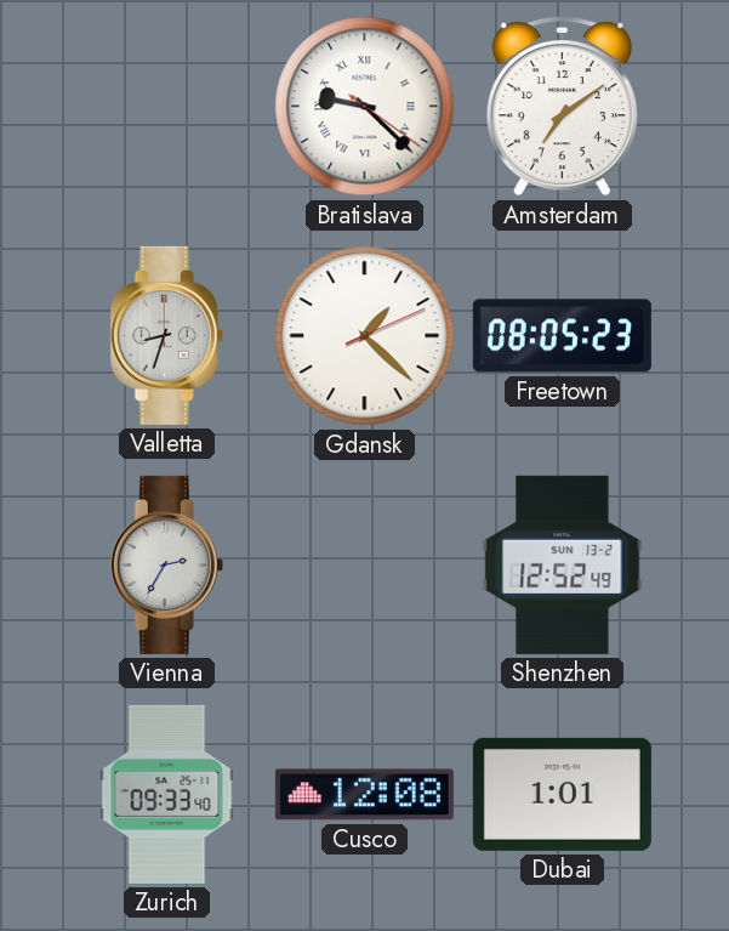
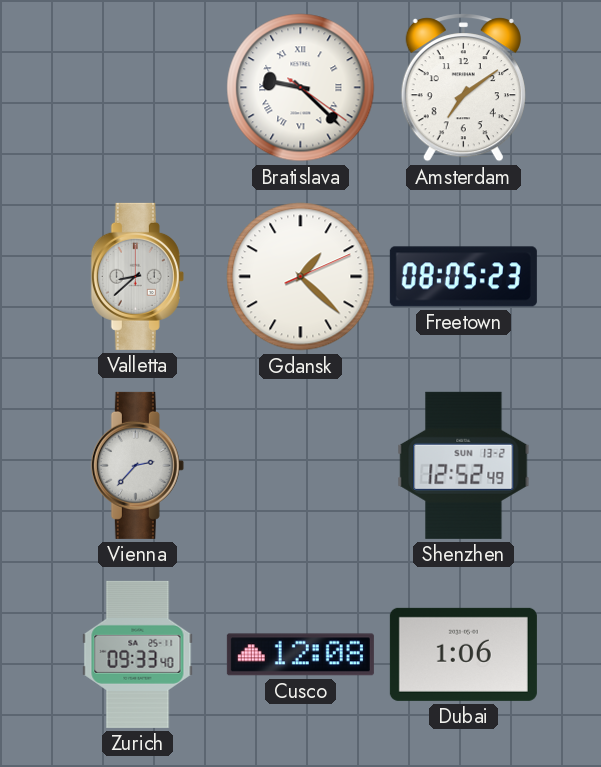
Valletta: 8:33 -> 8:38 (137, 276)
Vienna: 2:35 -> 2:37 (137, 465)
Dubai: 1:01 -> 1:06 (463, 654)
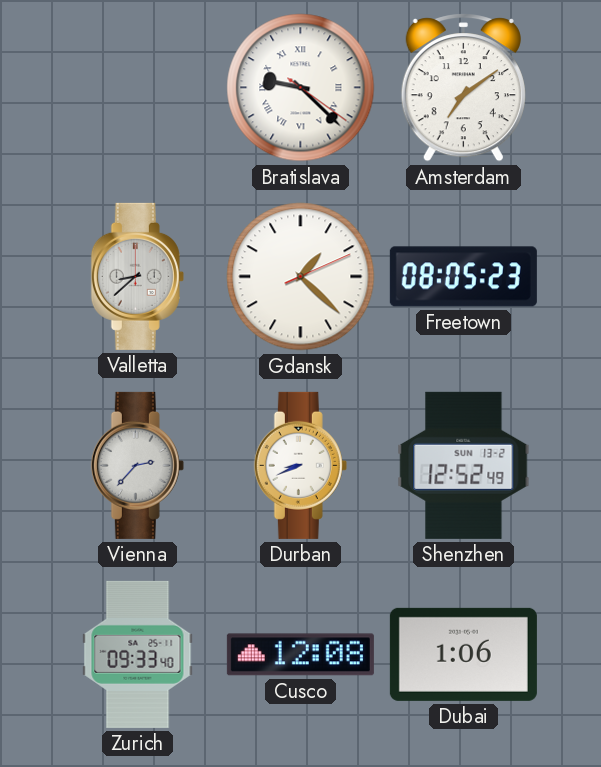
Durban: none -> 8:41 (300, 465)
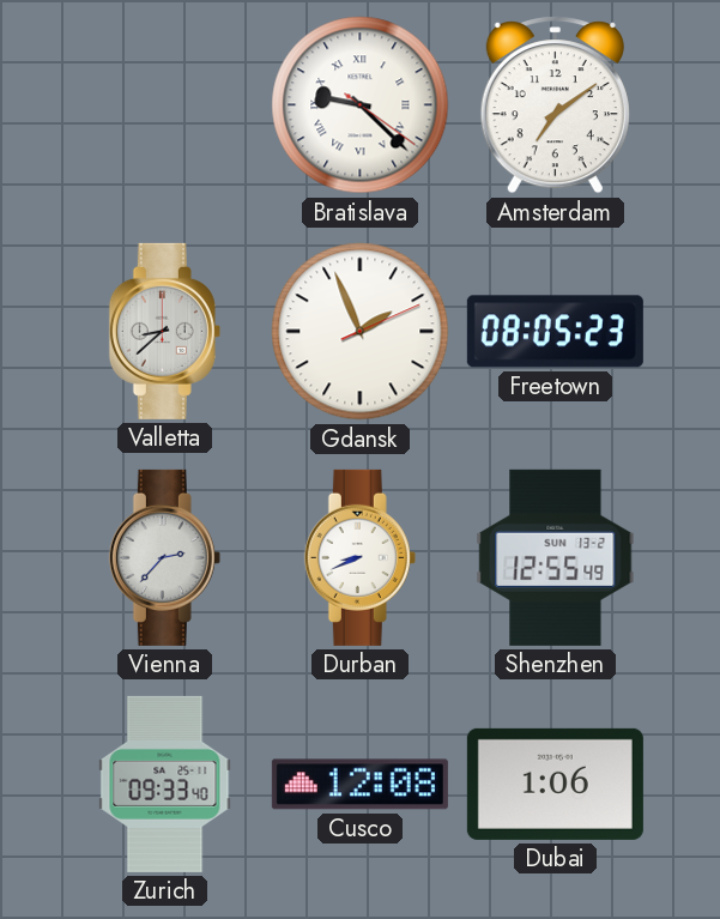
Gdansk: 1:22 -> 1:56 (361, 332)
Shenzhen: 12:52 -> 12:55 (556, 557)
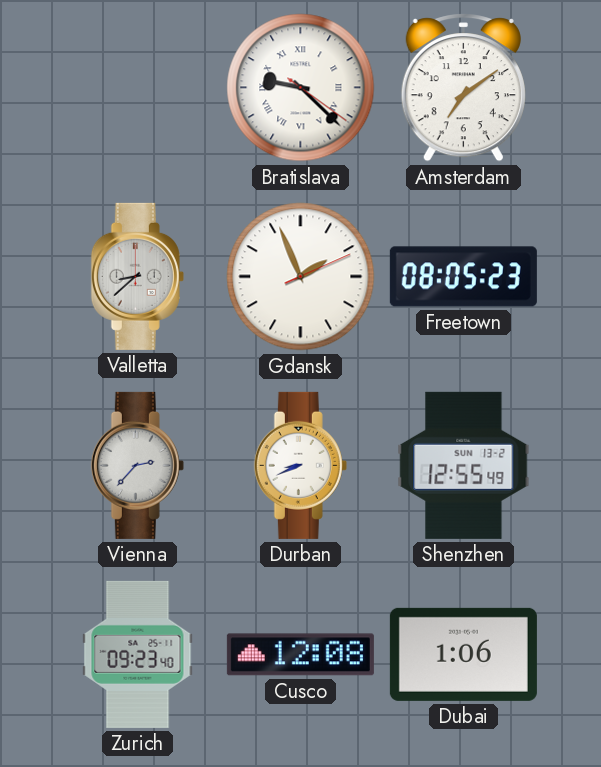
Zurich: 09:33 -> 09:23 (138, 654)
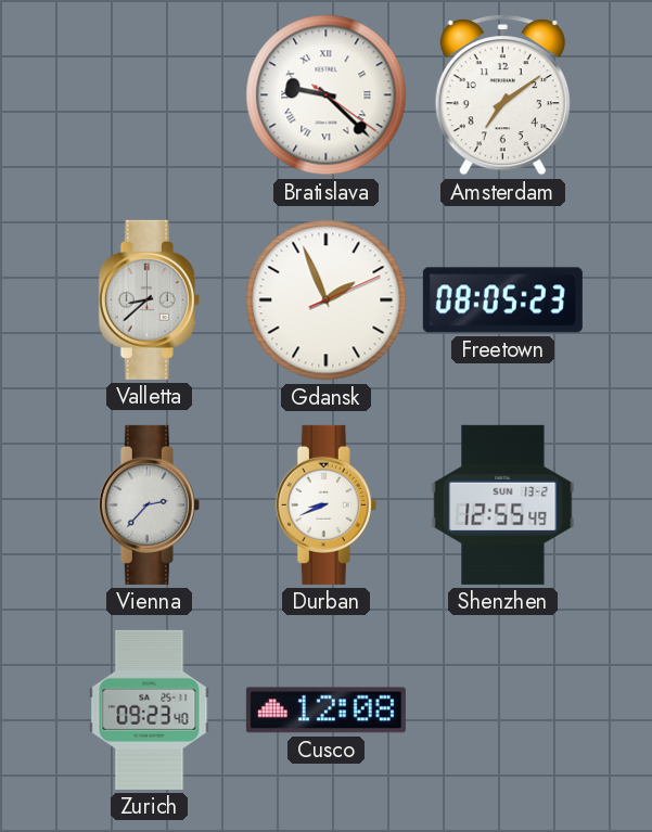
Dubai: 1:06 -> none (463, 654)
